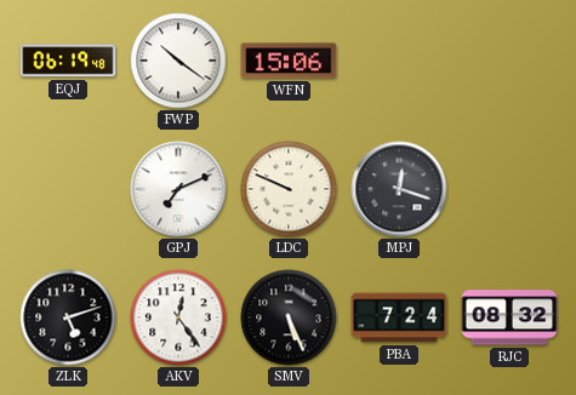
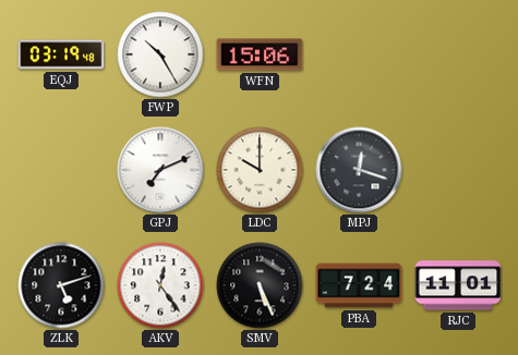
EQJ: 06:19 -> 03:19 (61, 54)
FWP: 10:21 -> 10:25 (160, 54)
LDC: 9:49 -> 10:00 (260, 170)
RJC: 08:32 -> 11:01 (458, 285)
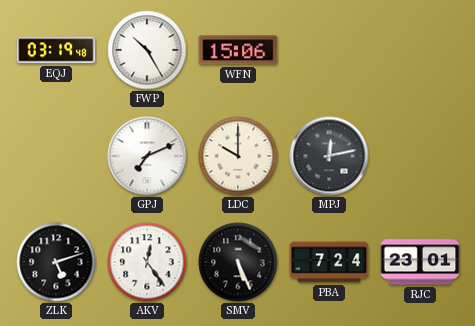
MPJ: 12:18 -> 12:13 (329, 156)
RJC: 11:01 -> 23:01 (420, 262)
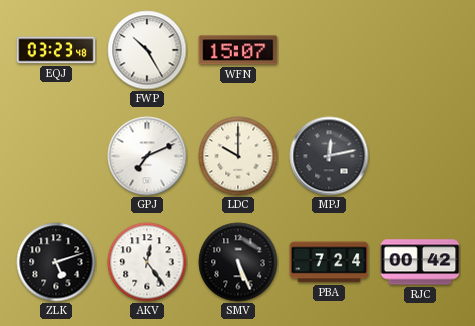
EQJ: 03:19 -> 03:23 (56, 50)
WFN: 15:06 -> 15:07 (238, 50)
RJC: 23:01 -> 00:42 (420, 262)
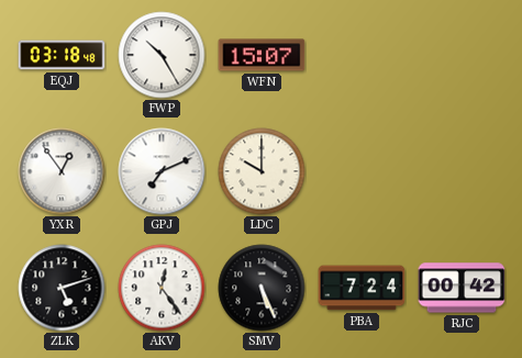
EQJ: 03:23 -> 03:18 (62, 55)
YXR: none -> 12:54 (62, 171)
MPJ: 12:13 -> none (329, 156)
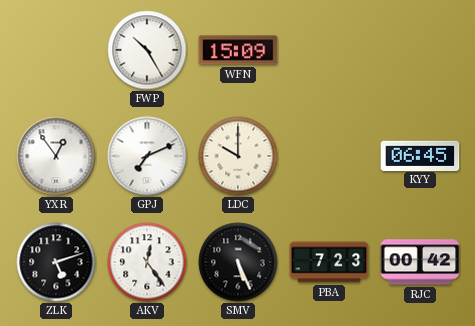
EQJ: 03:18 -> none (62, 55)
WFN: 15:07 -> 15:09 (238, 50)
KYY: none -> 06:45 (420, 155)
PBA: 7:24 -> 7:23 (329, 262)
